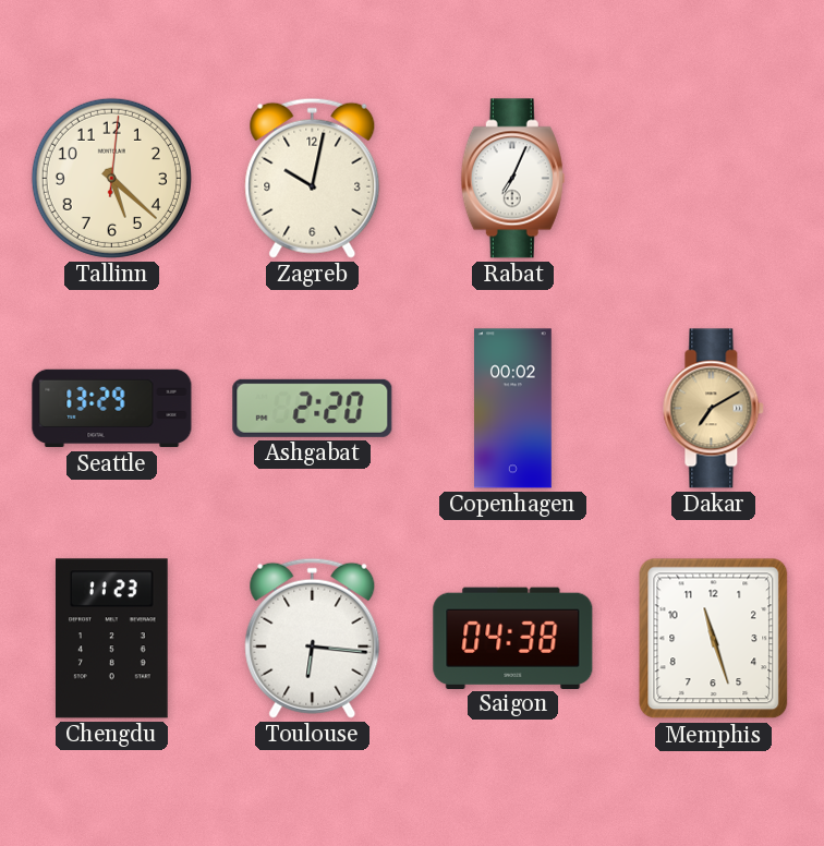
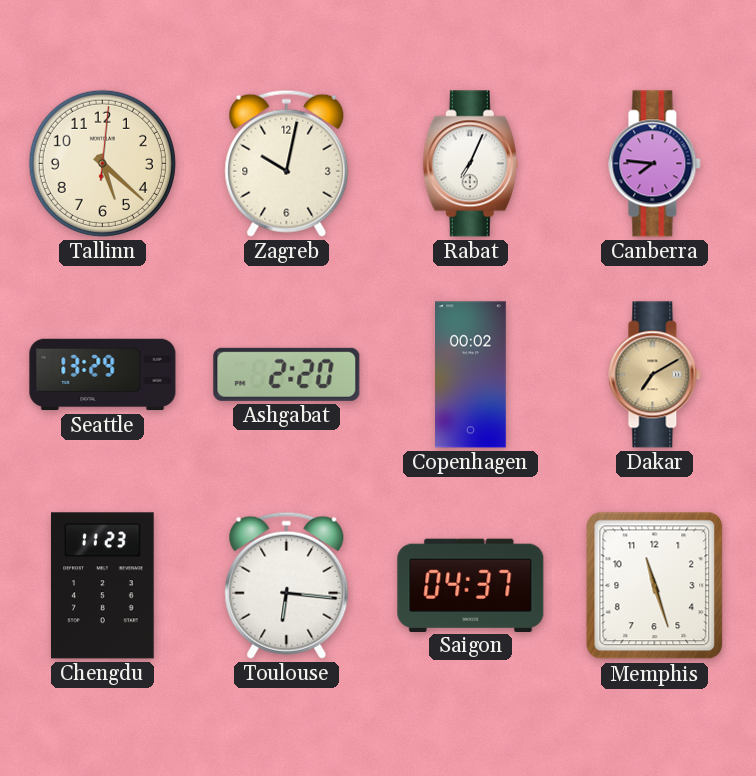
Canberra: none -> 7:46 (655, 164)
Saigon: 04:38 -> 04:37 (471, 585)
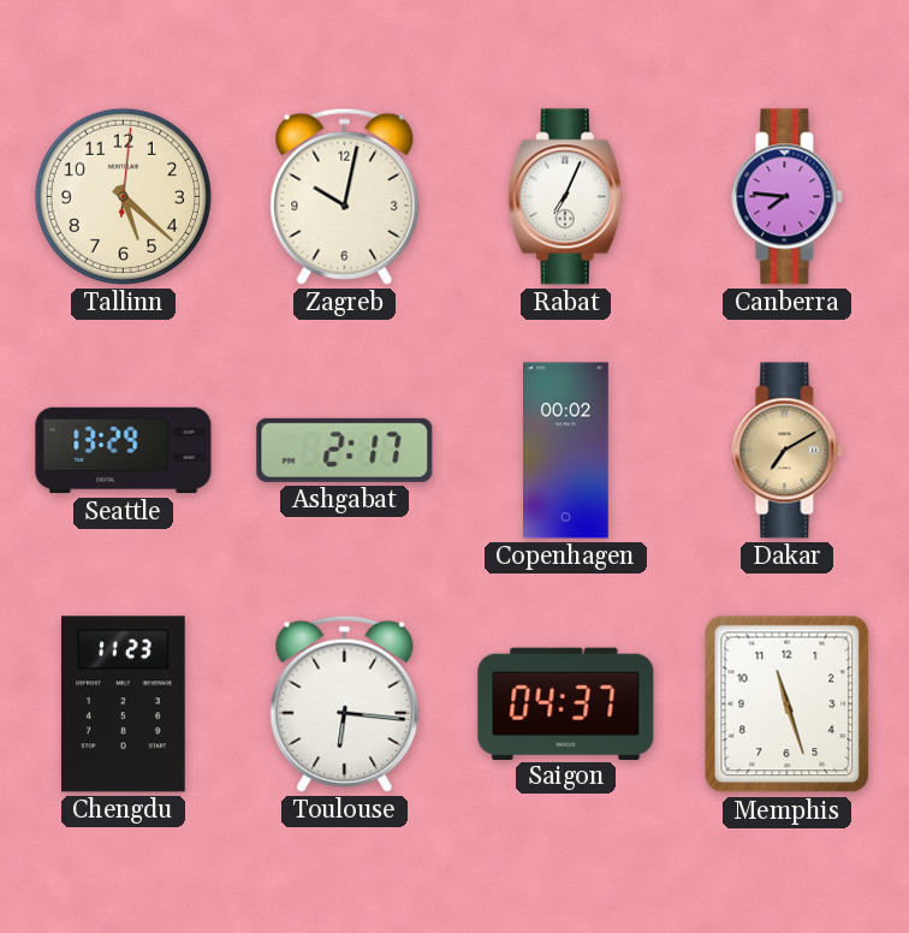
Ashgabat: 2:20 -> 2:17 (345, 450)
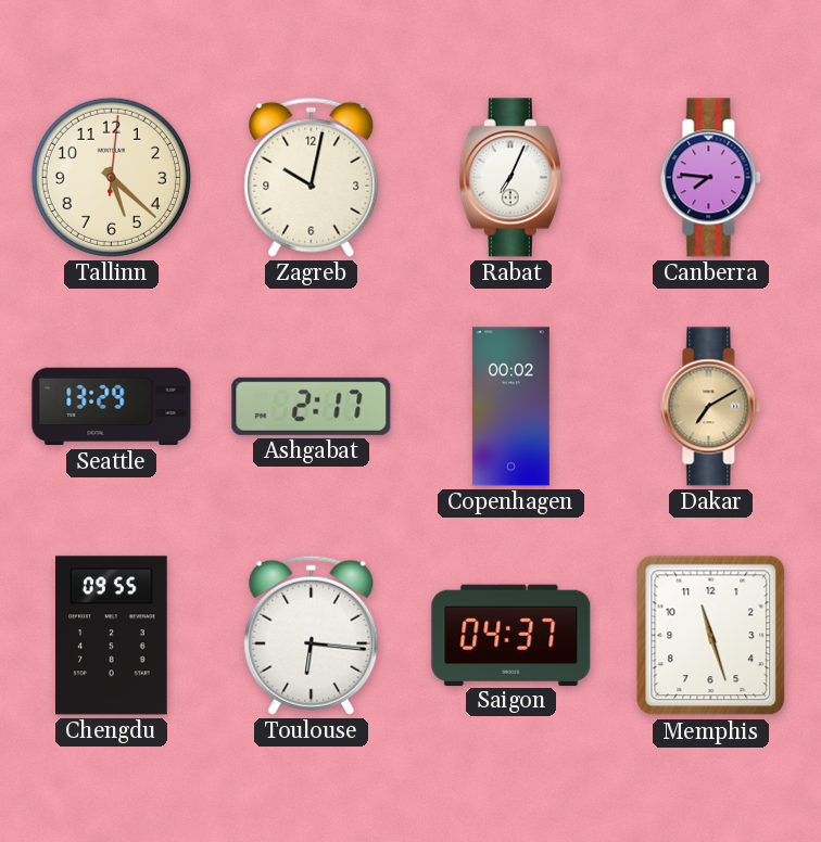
Chengdu: 11:23 -> 09:55 (112, 636)
